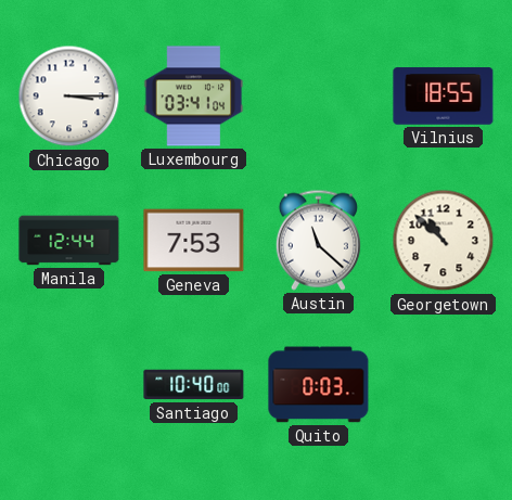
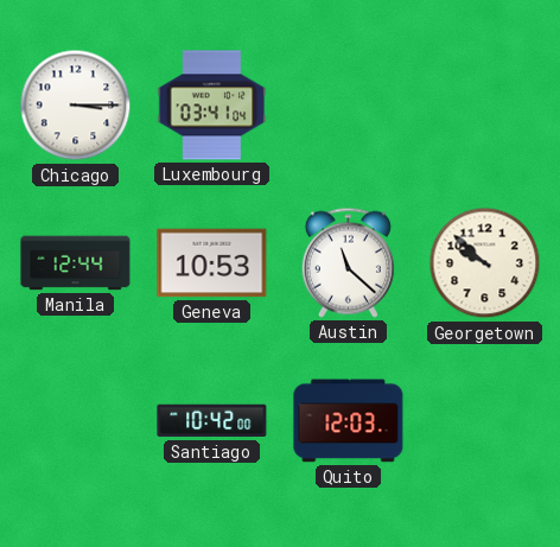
Vilnius: 18:55 -> none (444, 97)
Geneva: 7:53 -> 10:53 (212, 263)
Georgetown: 10:52 -> 9:52 (485, 263)
Santiago: 10:40 -> 10:42 (212, 421)
Quito: 0:03 -> 12:03 (349, 421)
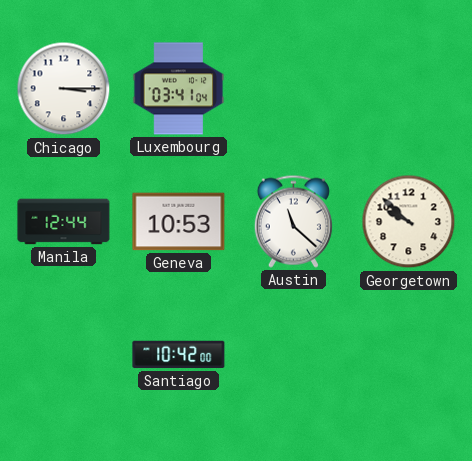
Quito: 12:03 -> none (349, 421)
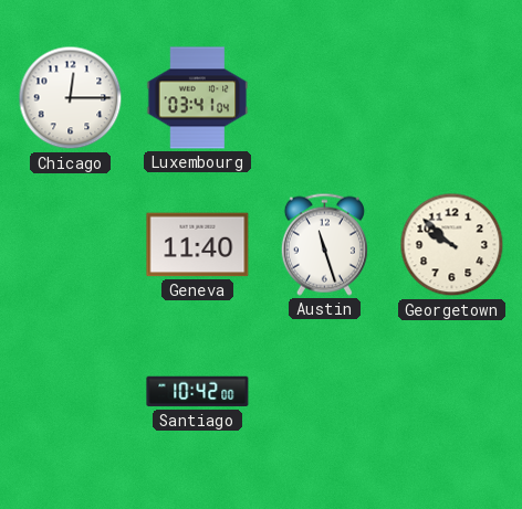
Chicago: 3:15 -> 12:15 (71, 98)
Manila: 12:44 -> none (64, 222)
Geneva: 10:53 -> 11:40 (198, 245)
Austin: 11:22 -> 11:27 (324, 244)
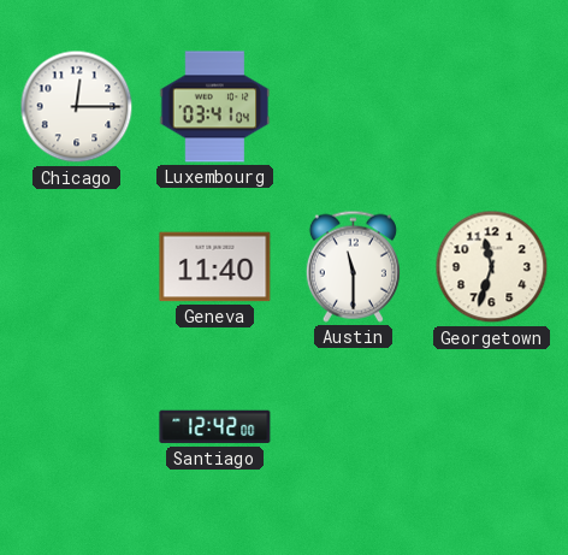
Austin: 11:27 -> 11:30 (353, 266)
Georgetown: 9:52 -> 11:33 (492, 267)
Santiago: 10:42 -> 12:42 (215, 427)
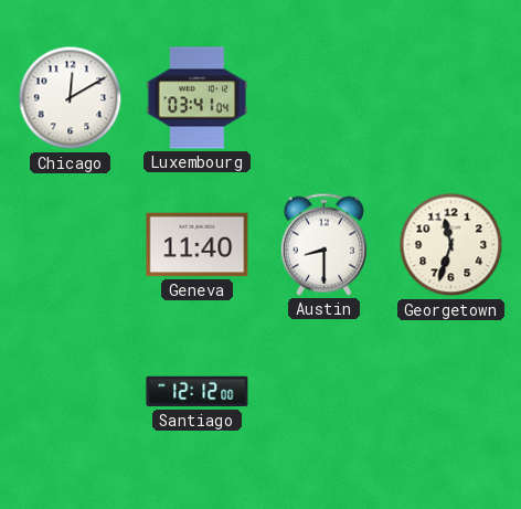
Chicago: 12:15 -> 12:10 (71, 98)
Austin: 11:30 -> 8:30 (323, 244)
Santiago: 12:42 -> 12:12 (198, 392)
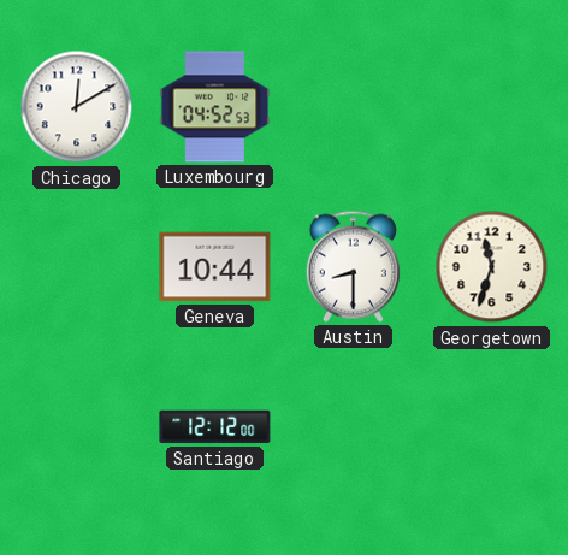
Luxembourg: 03:41 -> 04:52 (215, 107)
Geneva: 11:40 -> 10:44 (215, 267)
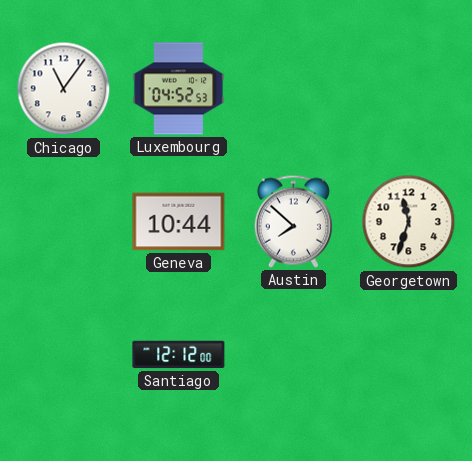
Chicago: 12:10 -> 11:06 (64, 89)
Austin: 8:30 -> 7:52 (293, 221)
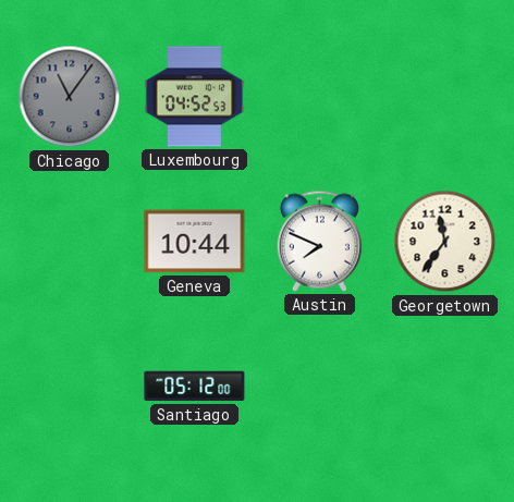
Chicago dial: white -> grey (70, 97)
Austin: 7:52 -> 7:49 (319, 241)
Georgetown: 11:33 -> 11:36 (445, 242)
Santiago: 12:12 -> 05:12 (195, 387)
